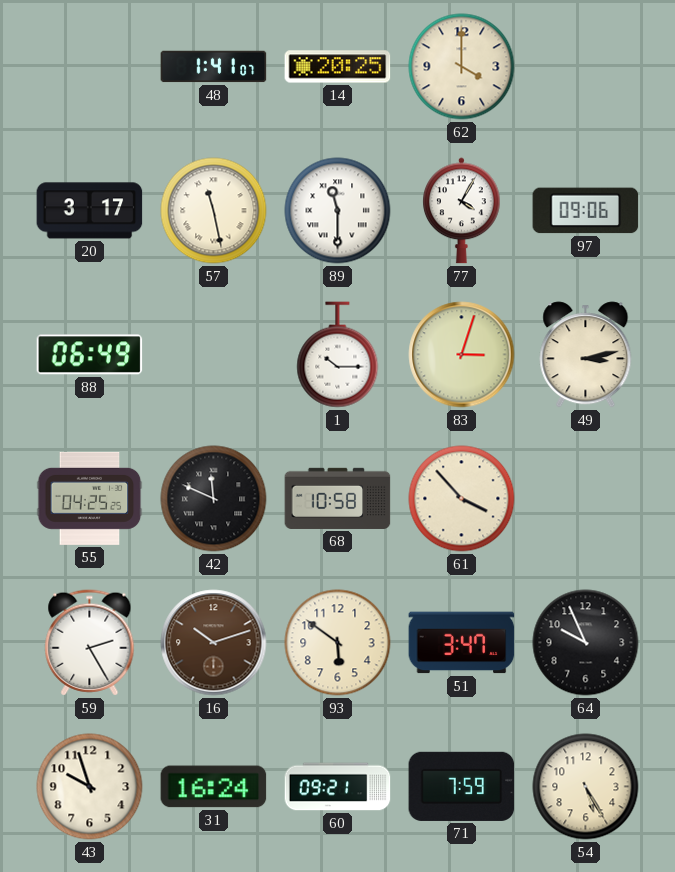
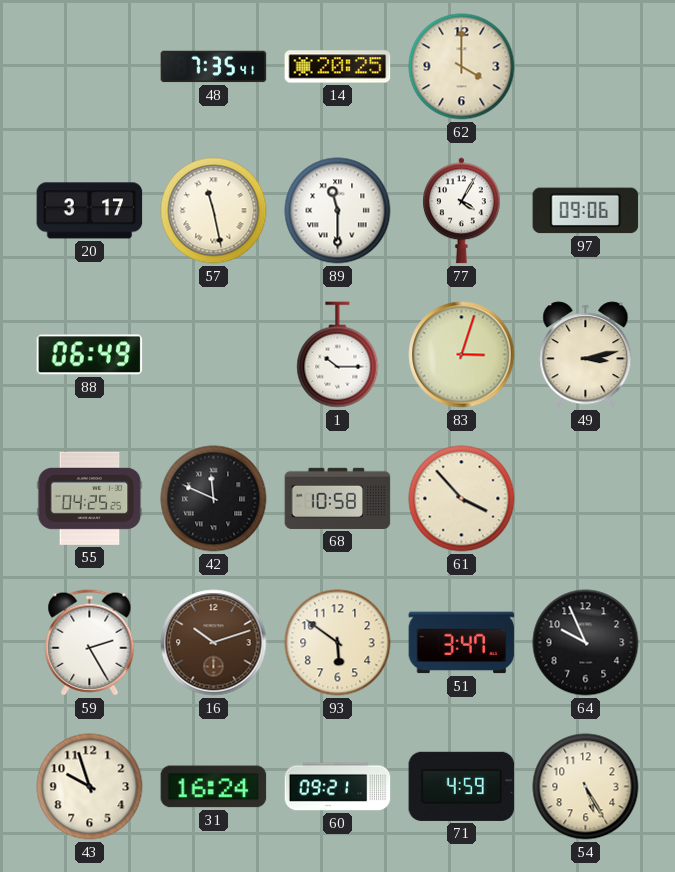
48: 1:41 -> 7:35 (214, 67)
71: 7:59 -> 4:59 (462, 786)
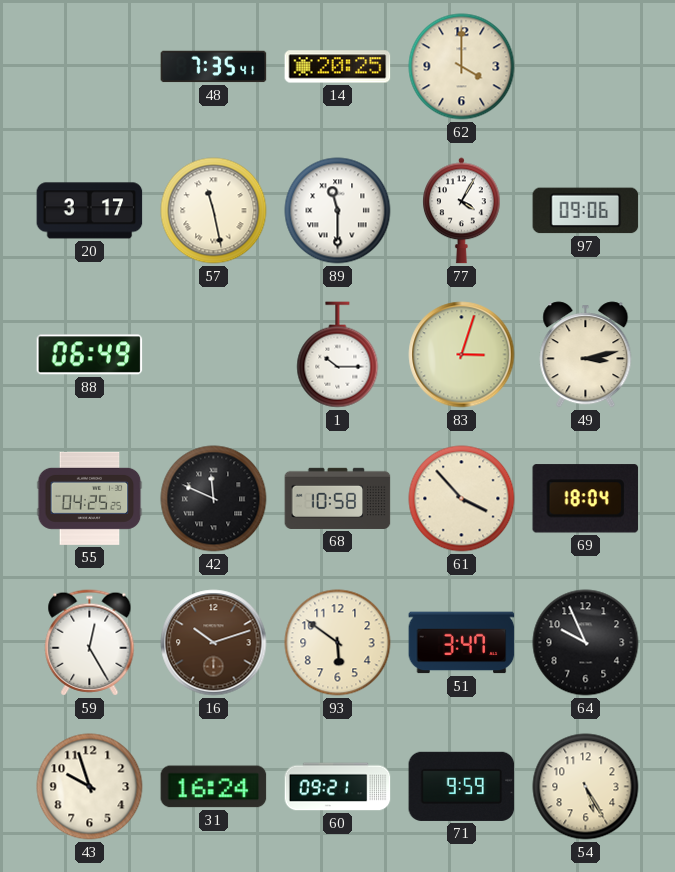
69: none -> 18:04 (586, 499)
59: 2:25 -> 12:25 (90, 643)
71: 4:59 -> 9:59 (462, 786)
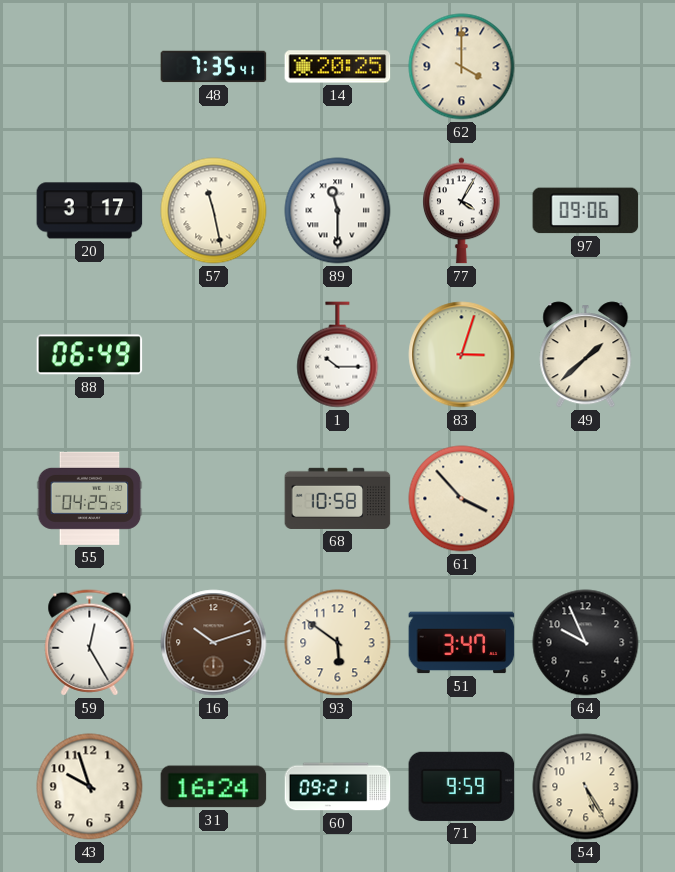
49: 3:13 -> 1:38 (586, 355)
42: 11:49 -> none (214, 499)
69: 18:04 -> none (586, 499)
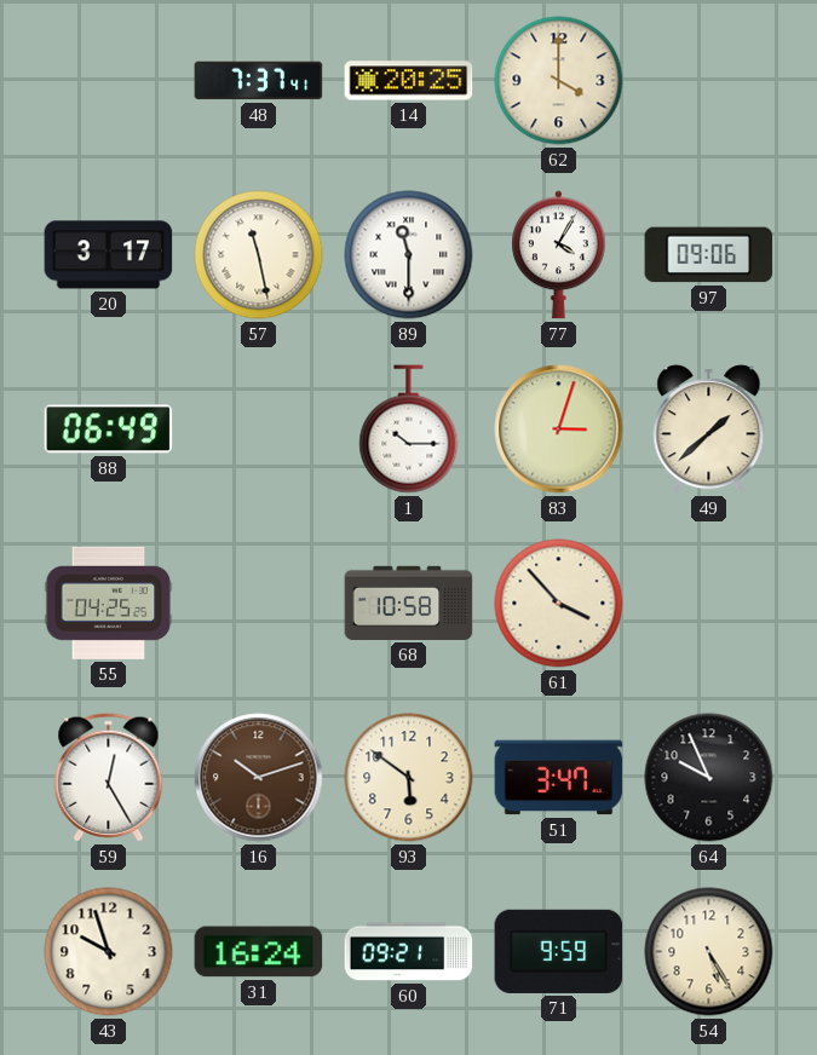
48: 7:35 -> 7:37 (259, 81)
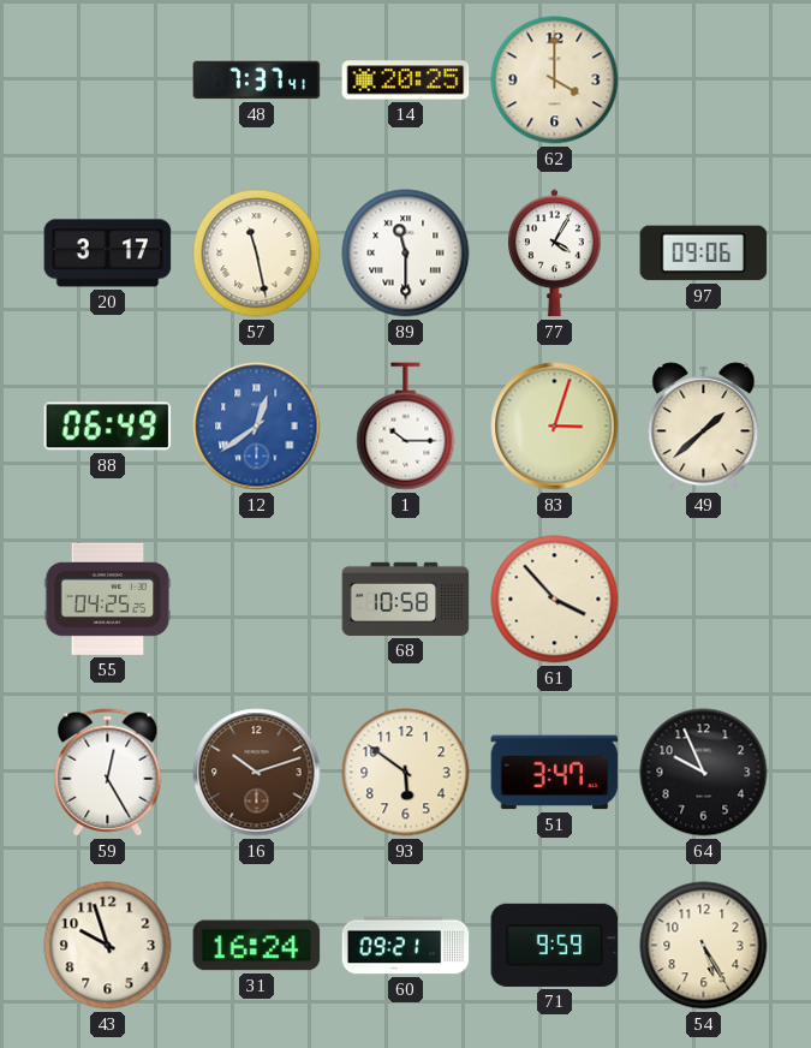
12: none -> 12:39 (257, 427)
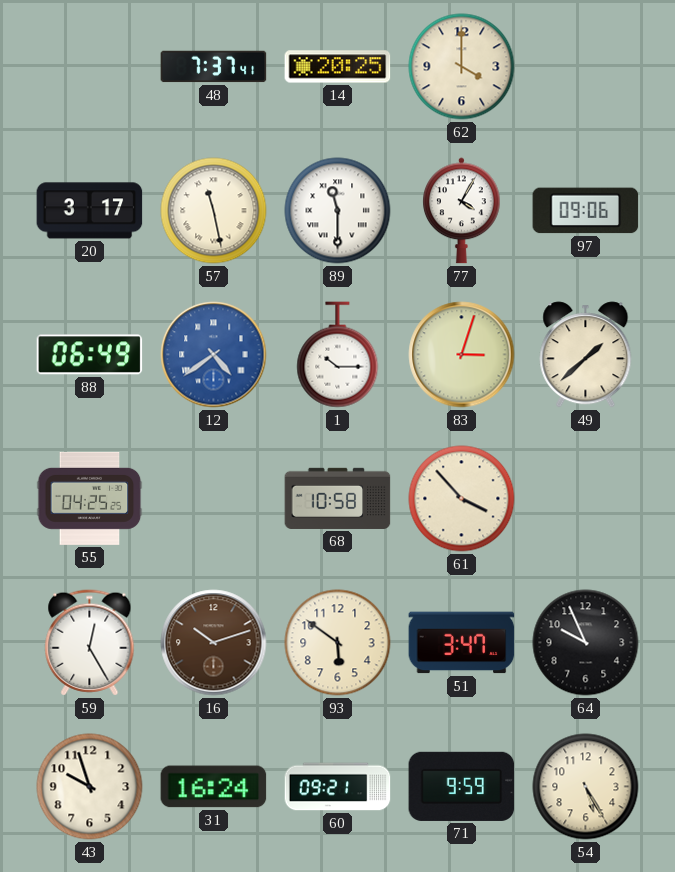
12: 12:39 -> 4:39 (214, 355)
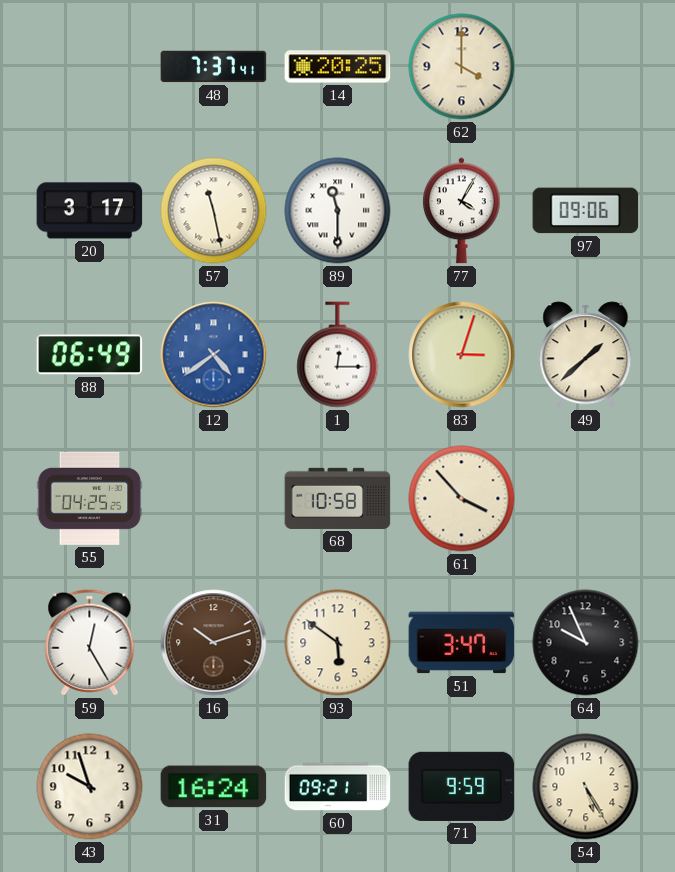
1: 10:15 -> 12:15 (338, 355)
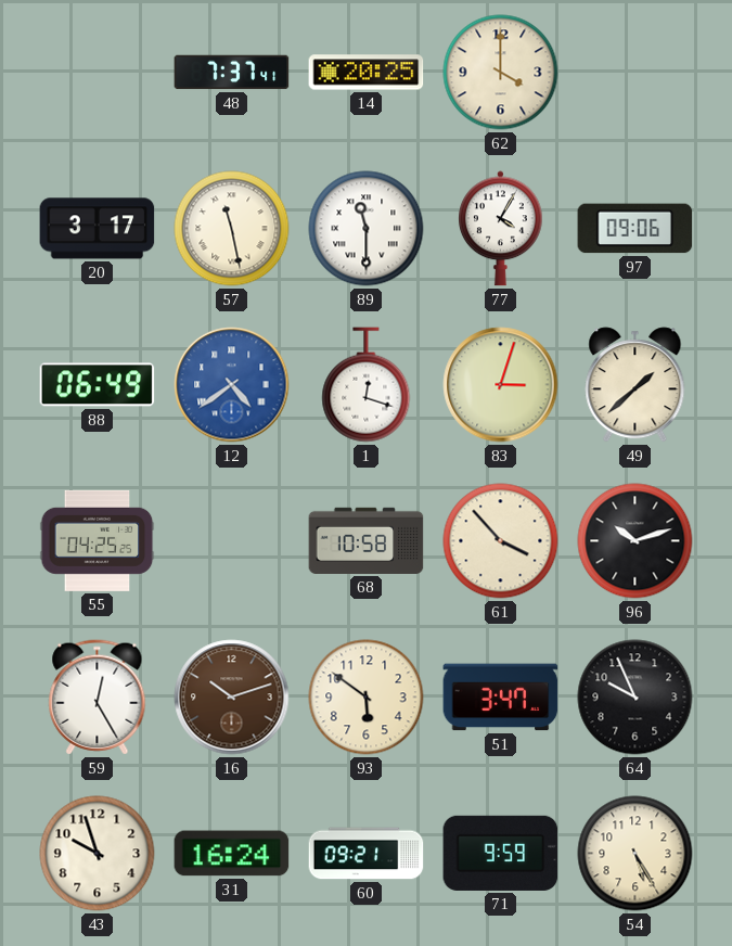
1: 12:15 -> 12:18 (367, 385)
96: none -> 10:12 (635, 541)
